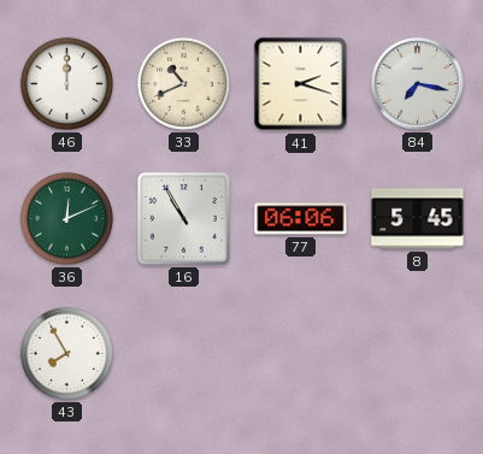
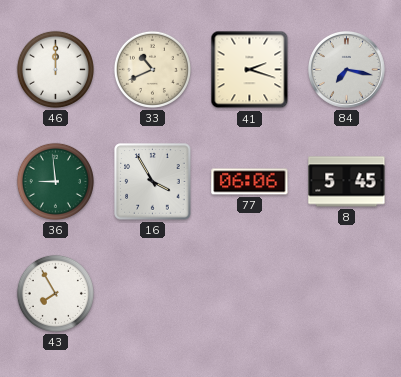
36: 12:11 -> 8:59 (55, 181)
16: 10:55 -> 3:55 (153, 182)
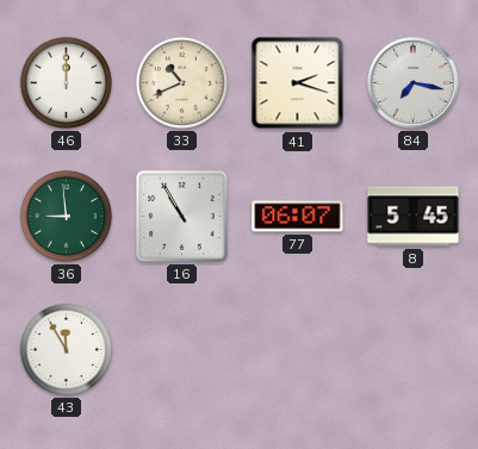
16: 3:55 -> 10:55 (182, 217)
77: 06:06 -> 06:07 (298, 217)
43: 7:55 -> 11:55 (66, 349)
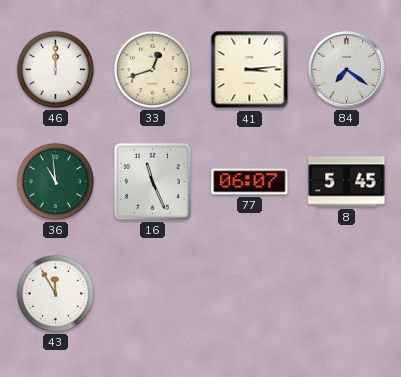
33: 10:41 -> 12:42 (152, 69)
41: 2:18 -> 3:14 (250, 70)
84: 7:17 -> 7:21 (347, 70)
36: 8:59 -> 10:59 (55, 181)
16: 10:55 -> 11:26 (153, 182)
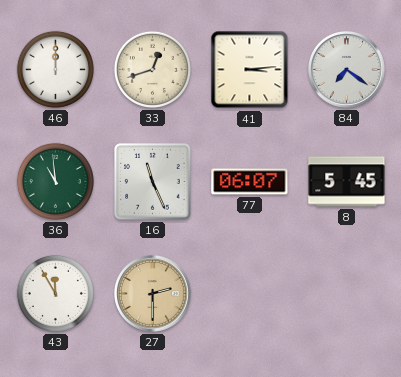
27: none -> 2:30 (153, 294)
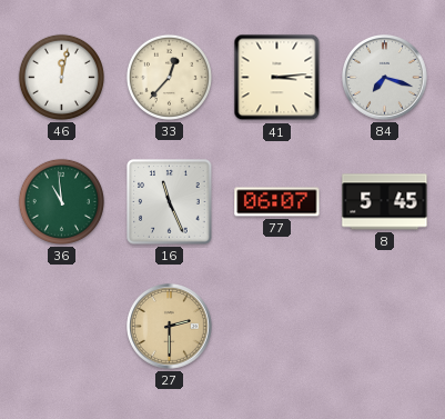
46: 12:00 -> 12:02 (61, 77)
33: 12:42 -> 12:37 (169, 77)
84: 7:21 -> 7:18 (385, 78)
43: 11:55 -> none (55, 293)
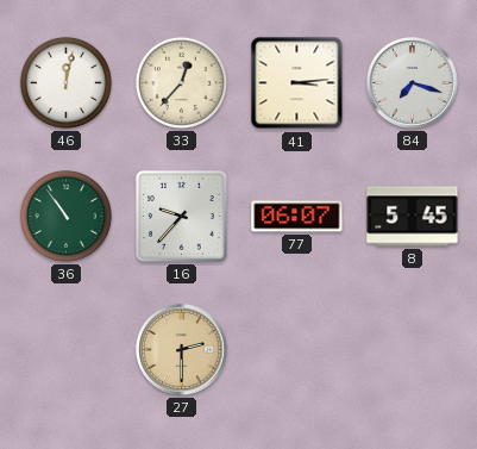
36: 10:59 -> 10:54 (65, 216)
16: 11:26 -> 9:37 (182, 217)
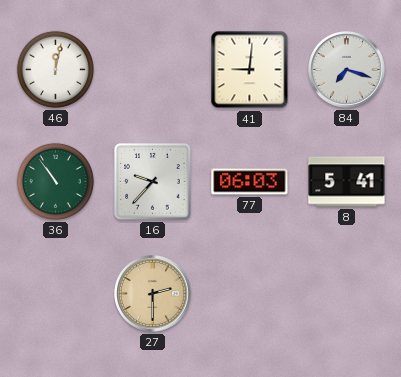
33: 12:37 -> none (181, 82)
41: 3:14 -> 9:01 (250, 70)
77: 06:07 -> 06:03 (250, 182)
8: 5:45 -> 5:41 (347, 182)
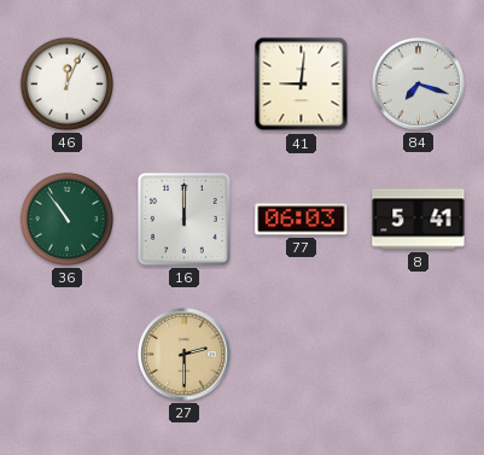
46: 12:02 -> 12:04 (66, 83)
16: 9:37 -> 12:00 (185, 220)
